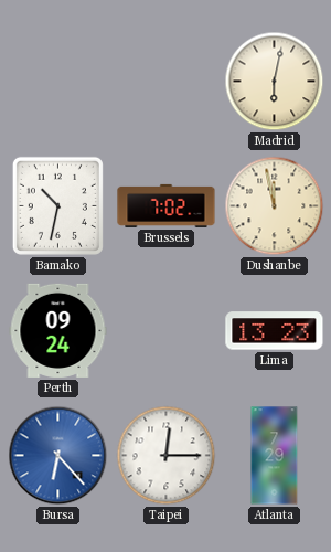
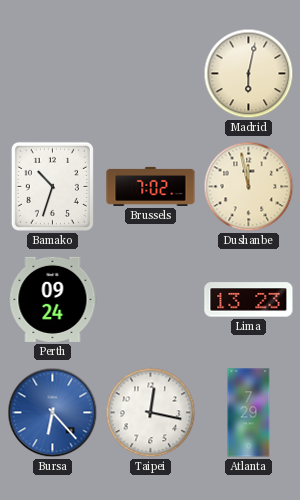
Bamako: 10:32 -> 10:33 (52, 186)
Taipei: 12:15 -> 12:17 (151, 413)
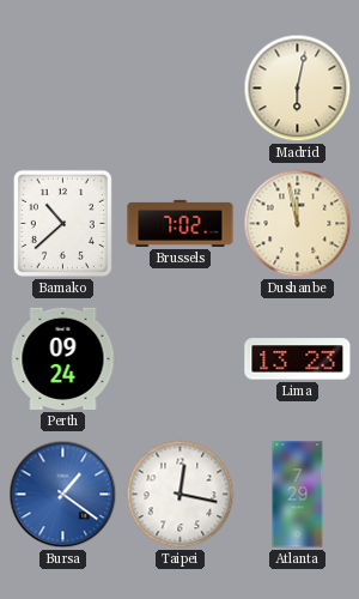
Bamako: 10:33 -> 10:38 (62, 223)
Bursa: 6:23 -> 1:21 (63, 495)
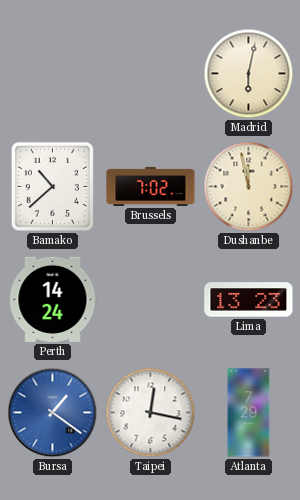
Perth: 09:24 -> 14:24 (53, 299)
